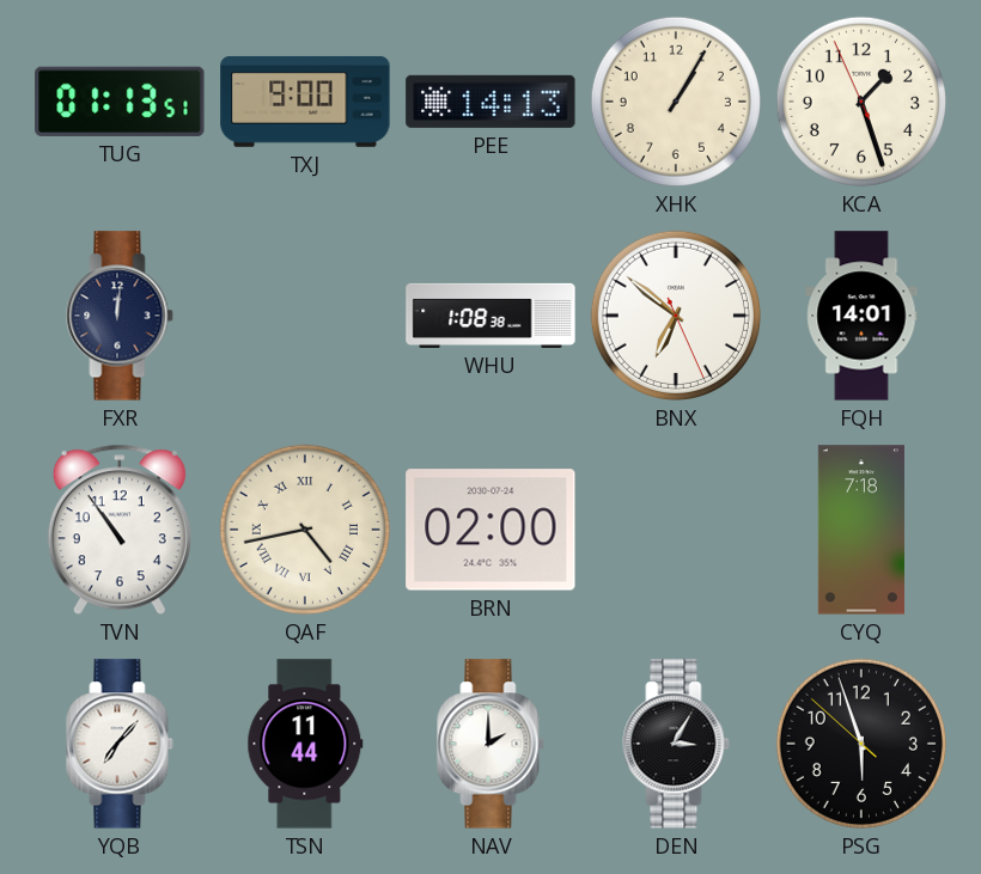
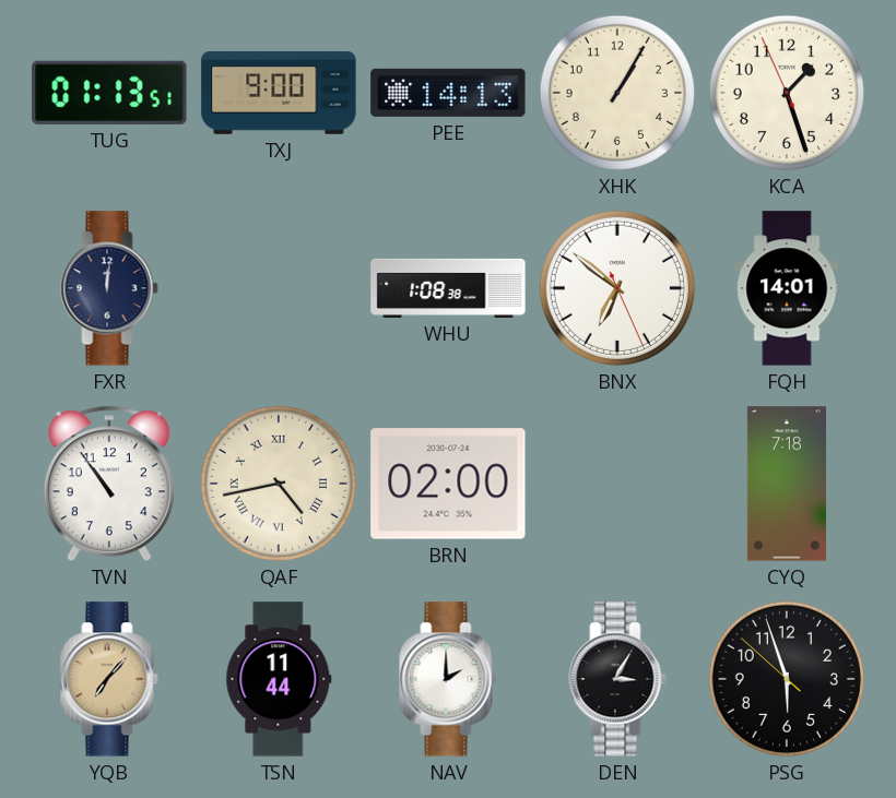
YQB dial: white -> champagne (109, 679)
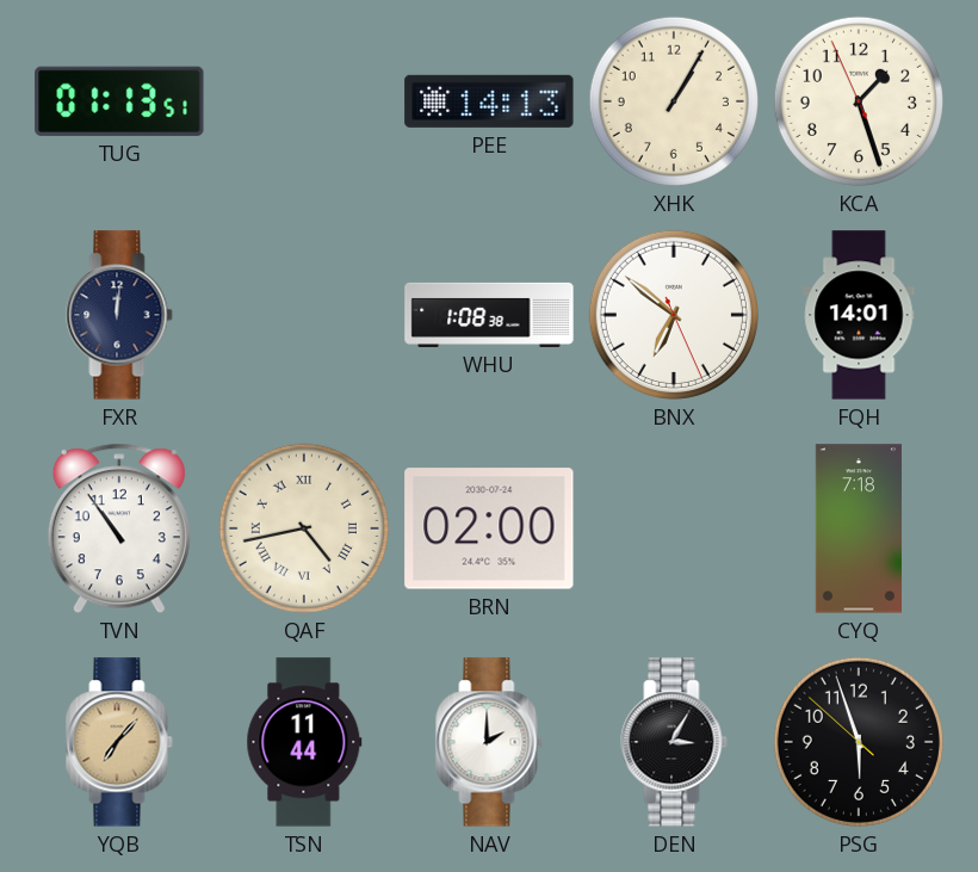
TXJ: 9:00 -> none (279, 93)
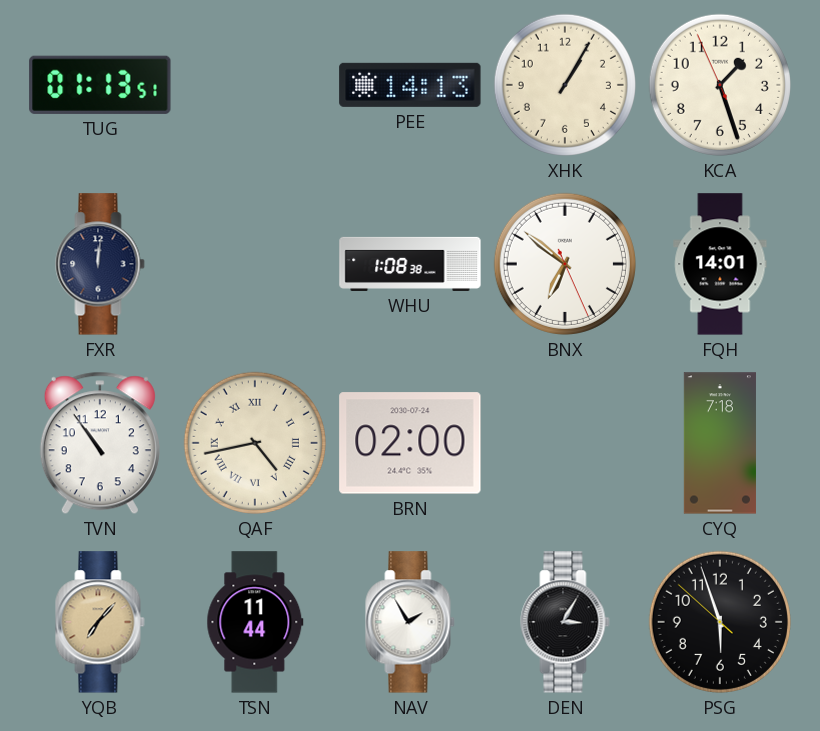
NAV: 2:00 -> 1:55 (410, 622)
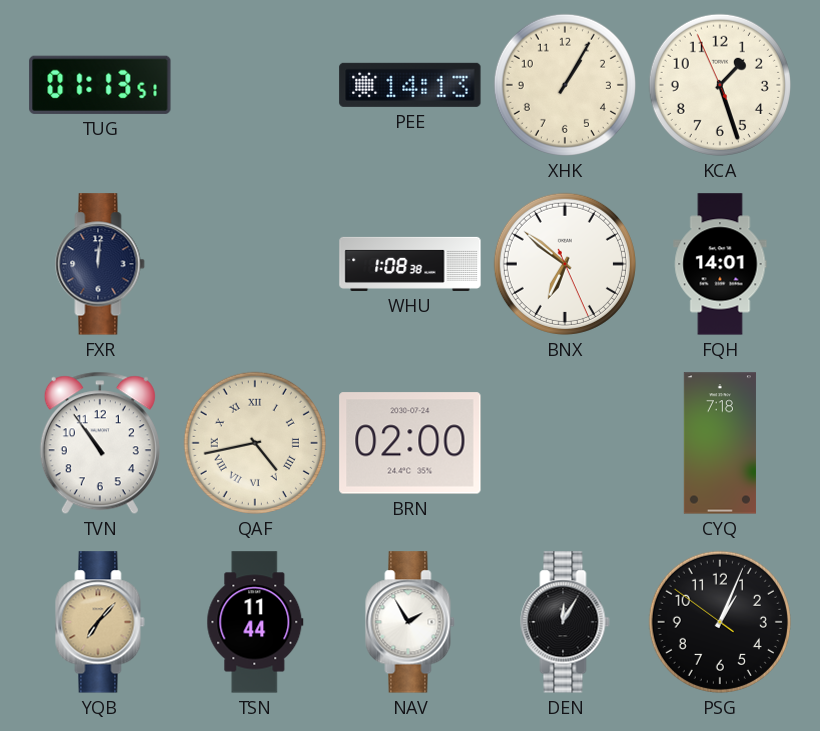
DEN: 3:05 -> 12:05 (565, 622)
PSG: 5:56 -> 1:03 (720, 622)
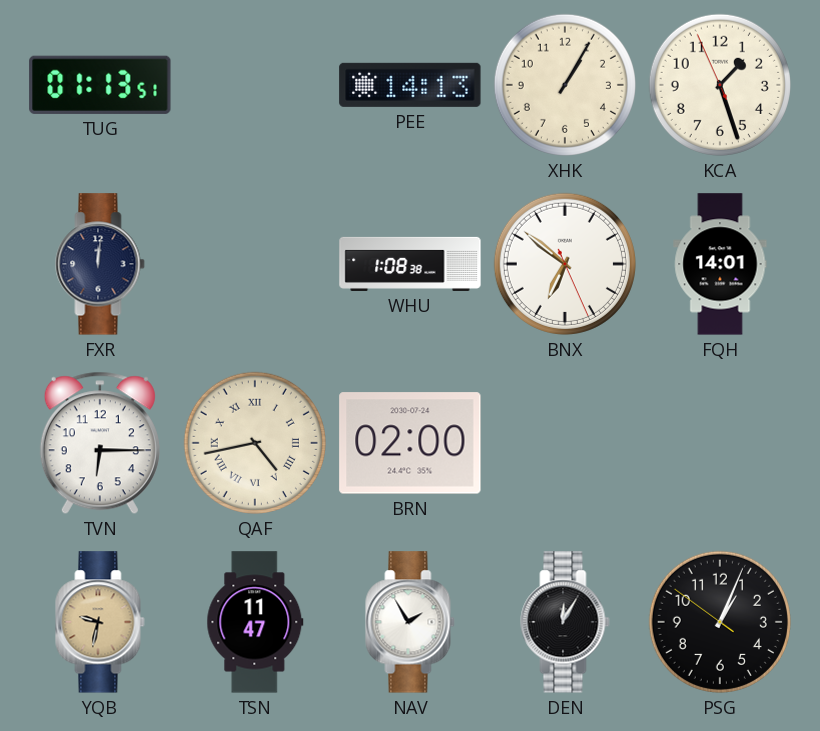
TVN: 10:54 -> 6:15 (100, 443)
CYQ: 7:18 -> none (720, 443)
YQB: 7:07 -> 9:32 (100, 622)
TSN: 11:44 -> 11:47 (255, 622)
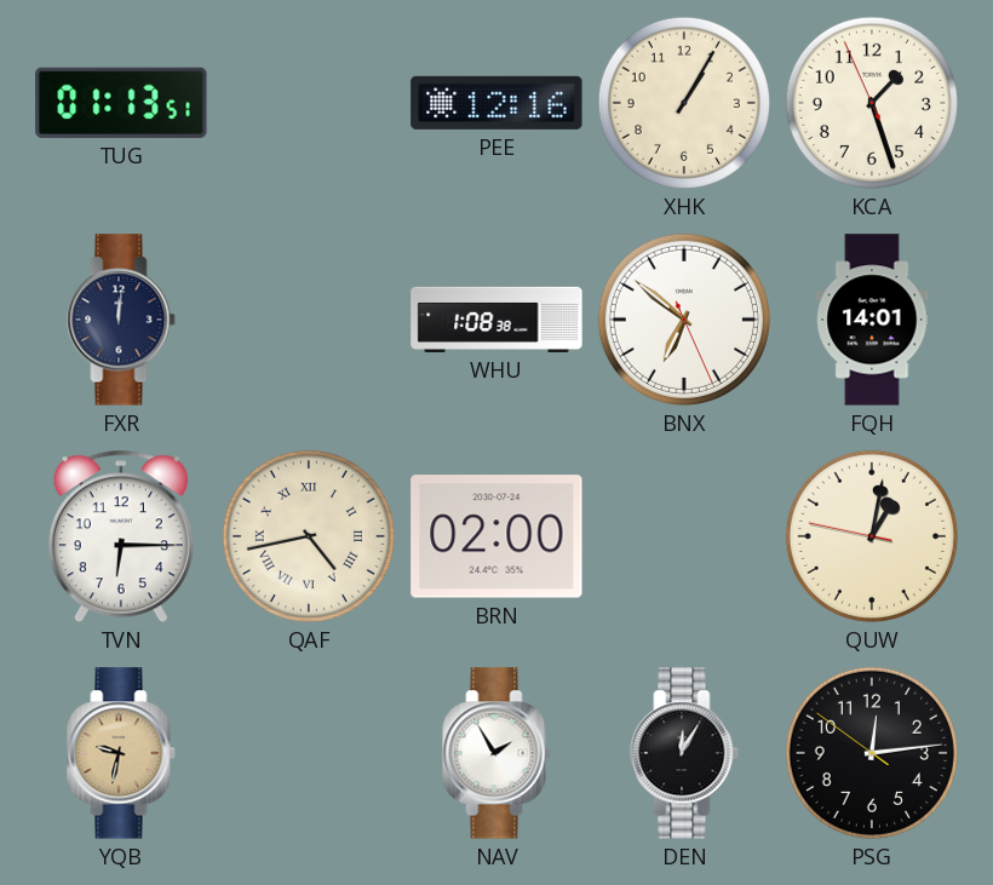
PEE: 14:13 -> 12:16 (496, 103)
QUW: none -> 1:01 (872, 536)
TSN: 11:47 -> none (255, 622)
PSG: 1:03 -> 12:13 (872, 753)
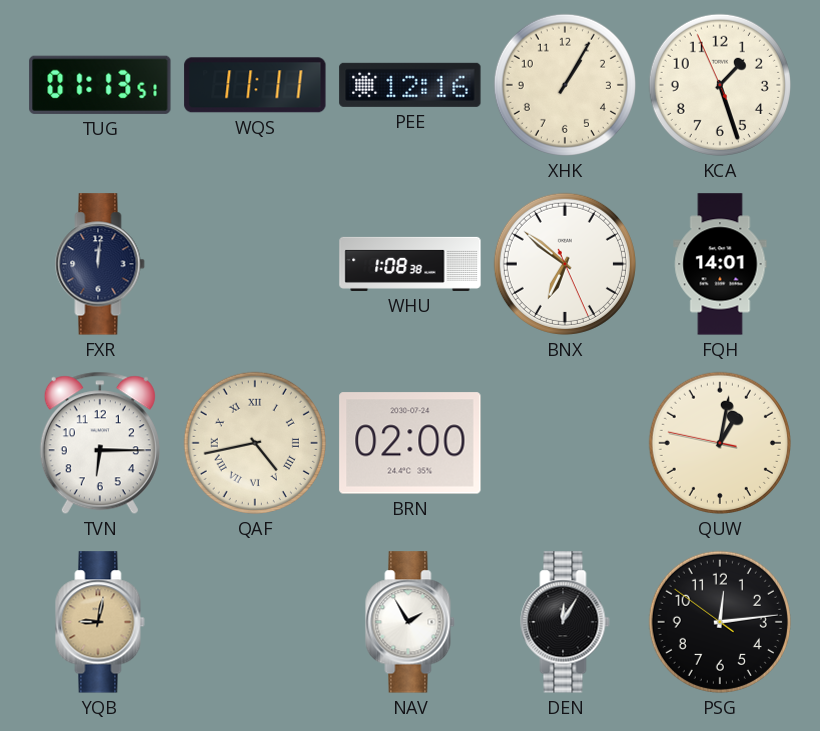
WQS: none -> 11:11 (255, 85)
YQB: 9:32 -> 9:02 (100, 622)
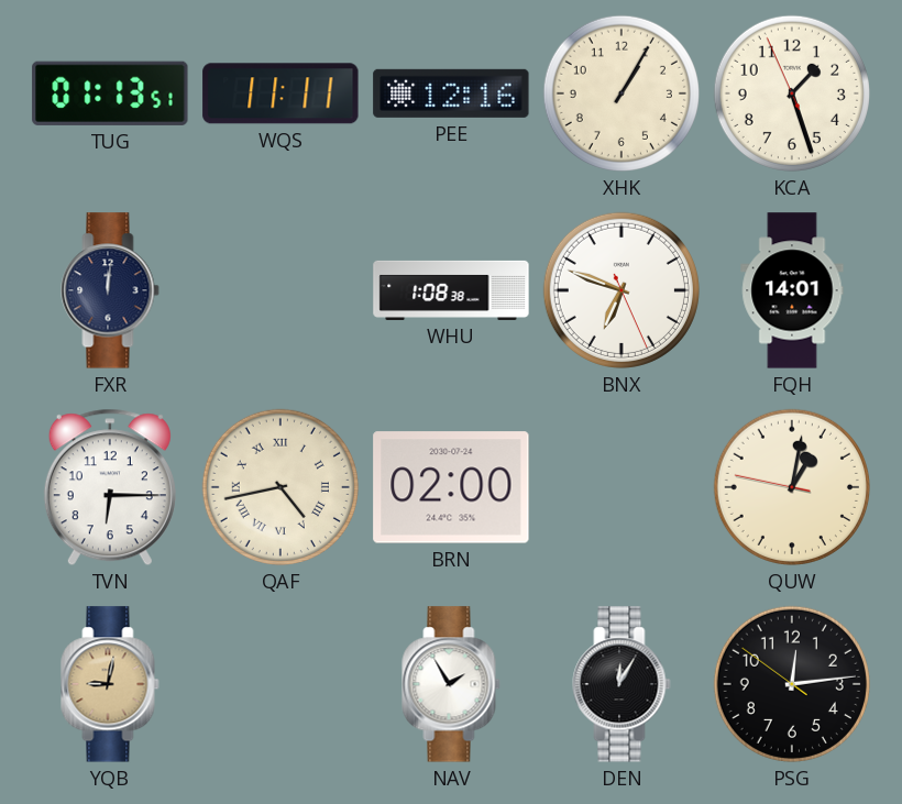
BNX: 6:51 -> 6:48 (621, 290)
